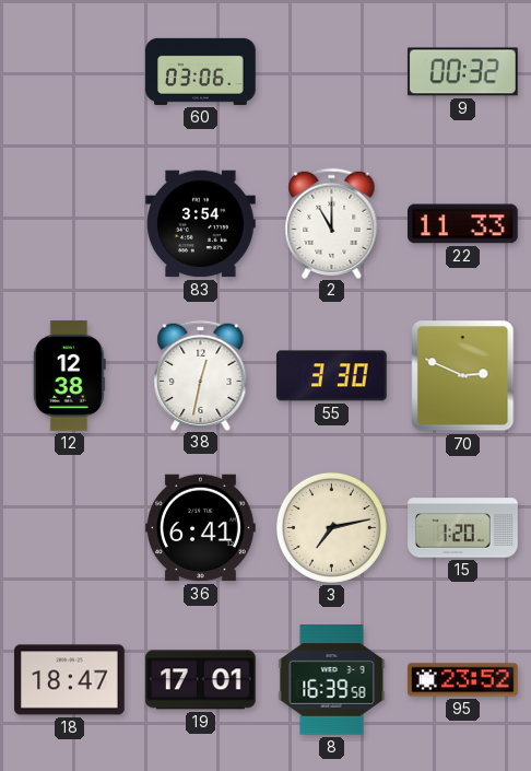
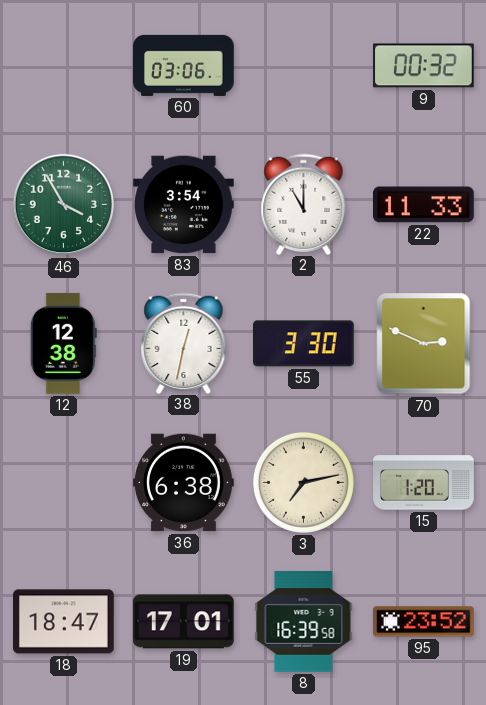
46: none -> 3:55 (64, 205)
36: 6:41 -> 6:38 (184, 483)
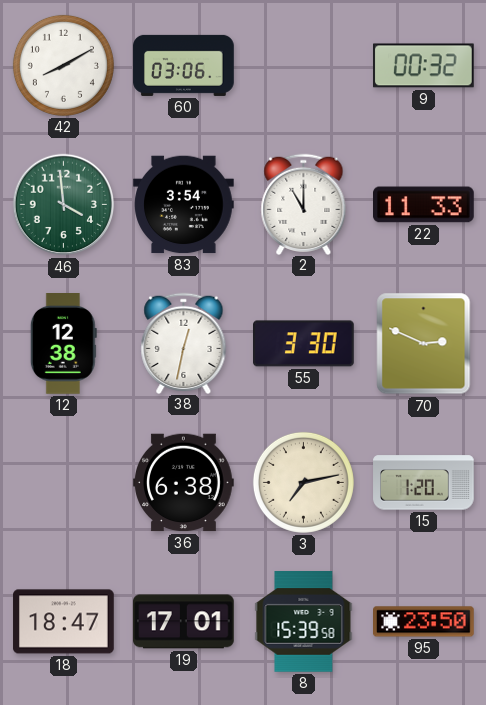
42: none -> 8:10 (63, 65)
46: 3:55 -> 3:59 (64, 205)
8: 16:39 -> 15:39 (304, 622)
95: 23:52 -> 23:50 (424, 622)
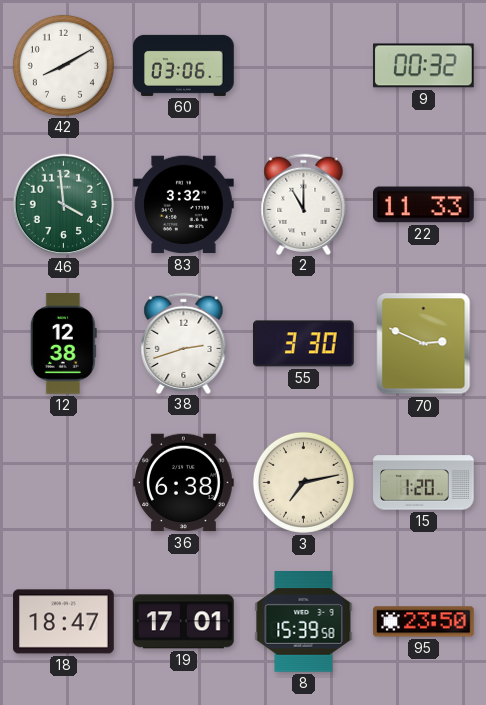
83: 3:54 -> 3:32 (184, 205)
38: 12:32 -> 2:42 (184, 343)
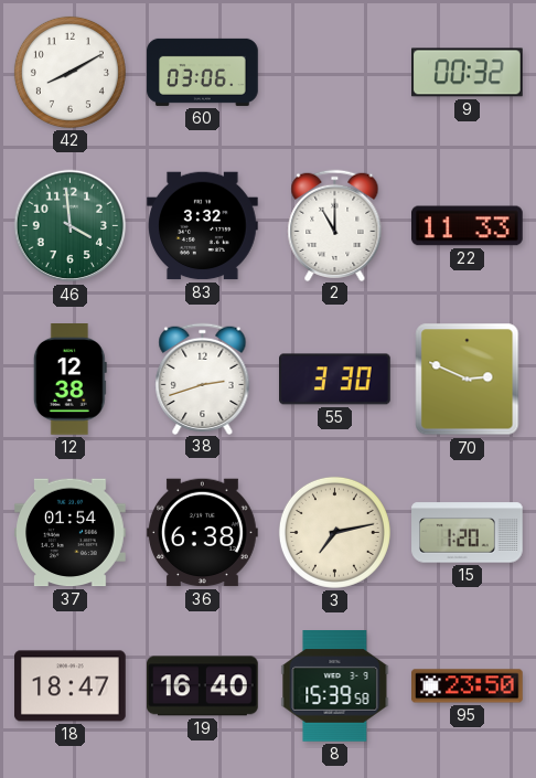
37: none -> 01:54 (71, 533)
19: 17:01 -> 16:40 (203, 686)
